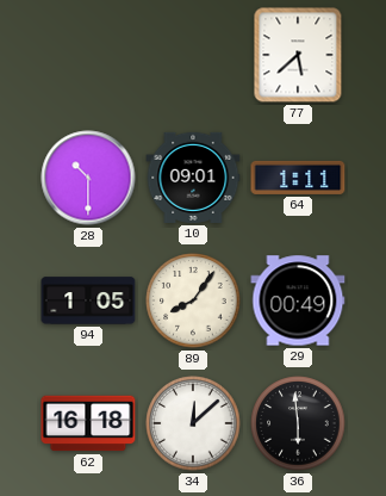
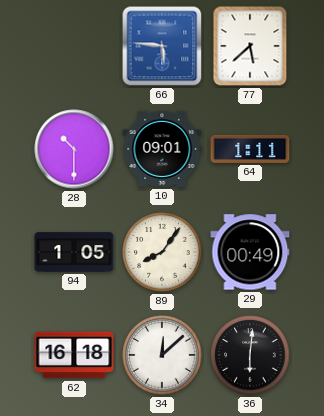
66: none -> 5:46 (162, 46)
36: 5:59 -> 6:01 (250, 355)
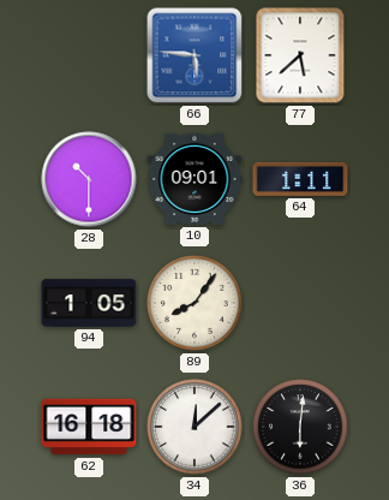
29: 00:49 -> none (250, 252)
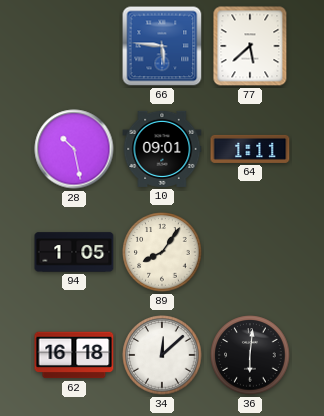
28: 10:30 -> 10:28 (74, 149)
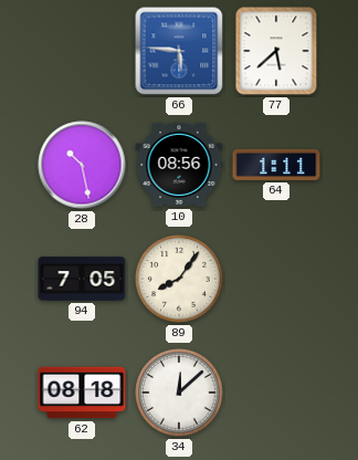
10: 09:01 -> 08:56 (179, 165)
94: 1:05 -> 7:05 (82, 279)
62: 16:18 -> 08:18 (82, 393)
36: 6:01 -> none (250, 355)
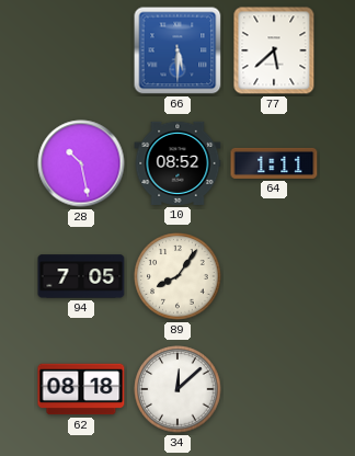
66: 5:46 -> 5:30 (177, 50)
10: 08:56 -> 08:52 (177, 163)
